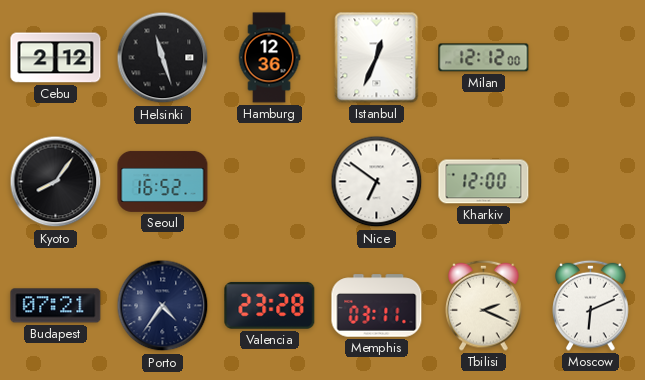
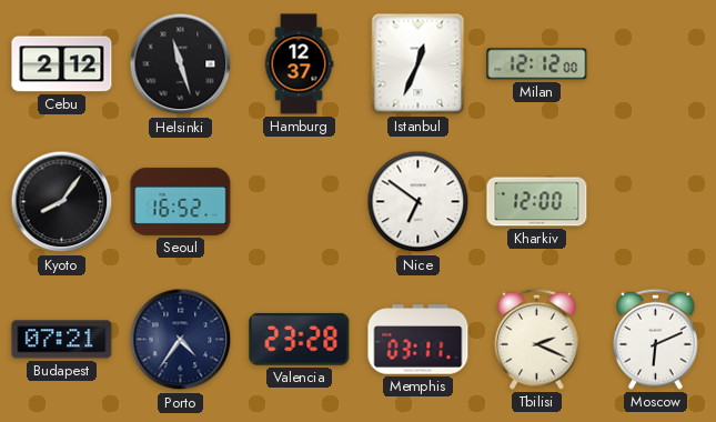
Hamburg: 12:36 -> 12:37 (299, 64)
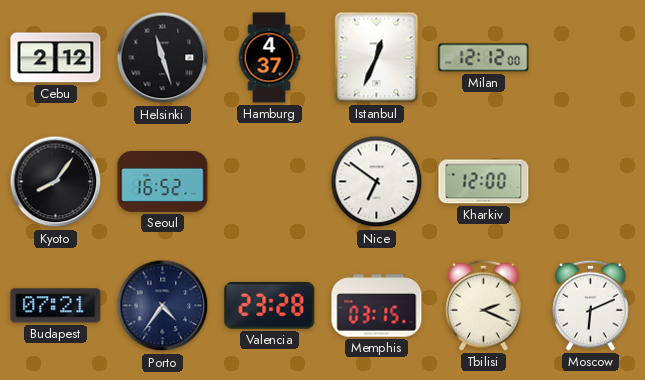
Hamburg: 12:37 -> 4:37 (269, 58)
Memphis: 03:11 -> 03:15 (377, 306)
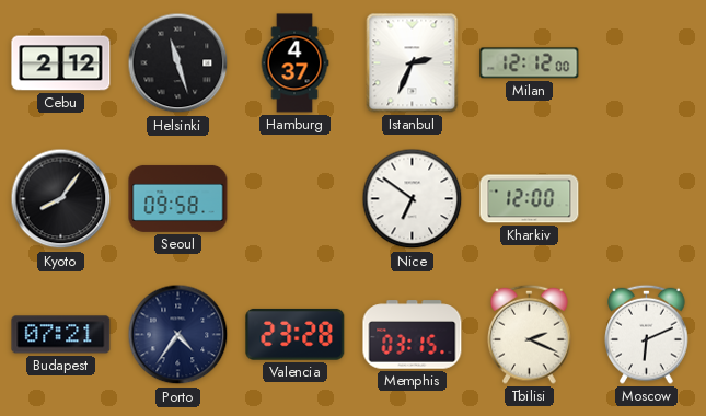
Istanbul: 12:34 -> 2:34 (413, 63)
Seoul: 16:52 -> 09:58 (178, 198)
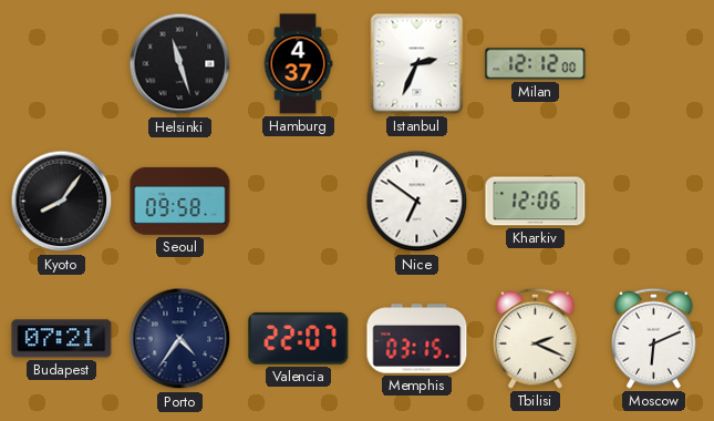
Cebu: 2:12 -> none (61, 63)
Kharkiv: 12:00 -> 12:06 (536, 202)
Valencia: 23:28 -> 22:07 (299, 338)
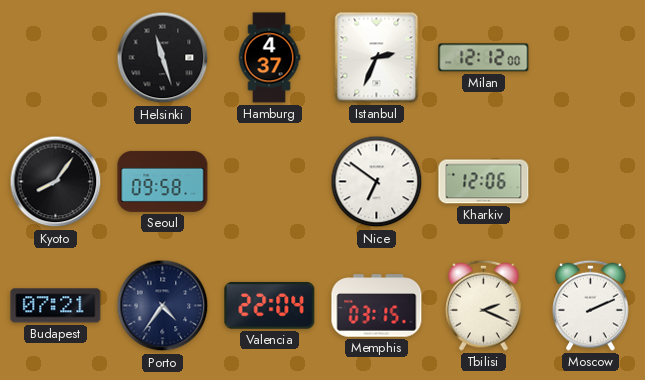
Valencia: 22:07 -> 22:04 (270, 305)
Moscow: 6:11 -> 2:11 (591, 305)
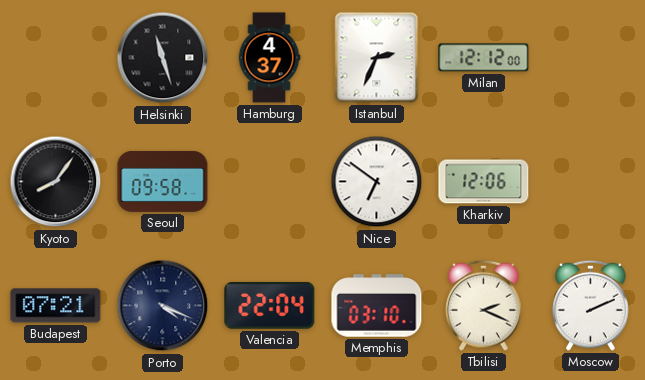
Porto: 4:36 -> 4:19 (163, 306)
Memphis: 03:15 -> 03:10 (377, 306)
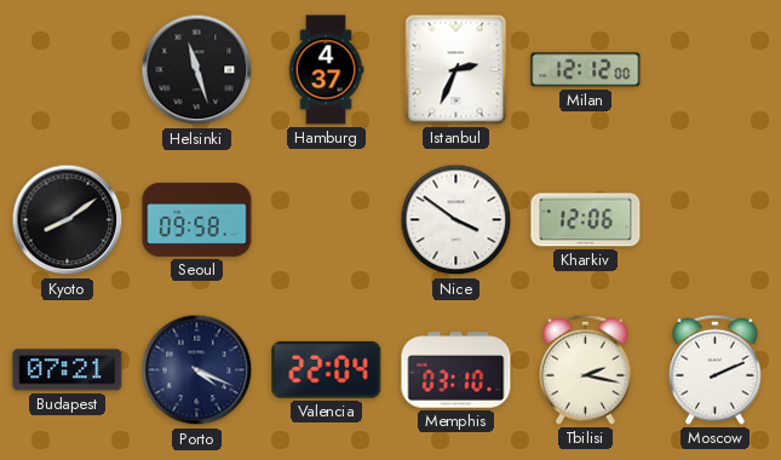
Kyoto: 8:06 -> 8:09 (68, 220)
Nice: 6:51 -> 3:51 (456, 220)
Tbilisi: 2:19 -> 2:17 (586, 369)
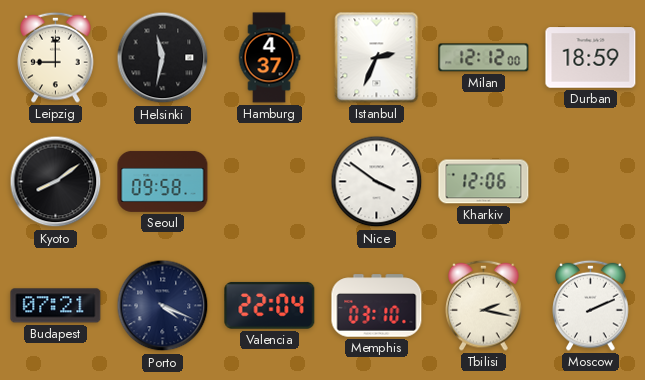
Leipzig: none -> 9:00 (56, 57)
Helsinki: 11:27 -> 11:32 (163, 58)
Durban: none -> 18:59 (591, 58)
